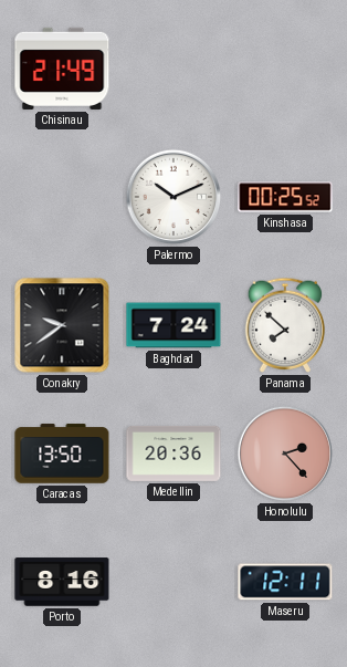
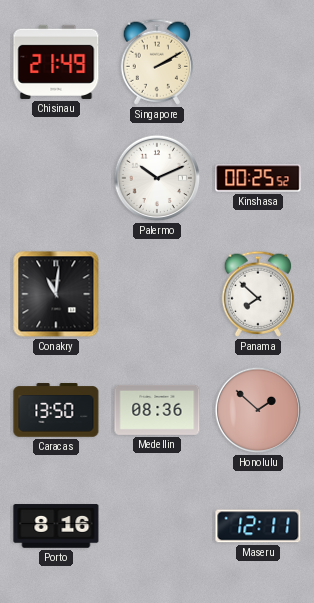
Singapore: none -> 2:10 (156, 62)
Conakry: 9:39 -> 11:01 (56, 294)
Baghdad: 7:24 -> none (173, 325)
Medellin: 20:36 -> 08:36 (157, 410)
Honolulu: 2:23 -> 1:52 (258, 410)
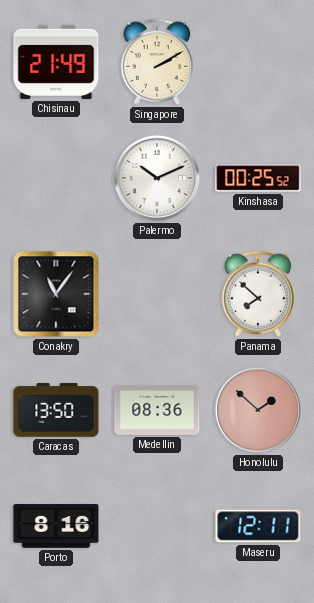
Conakry: 11:01 -> 11:06 (56, 294)
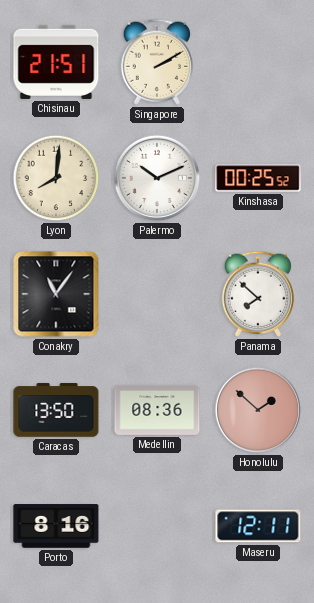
Chisinau: 21:49 -> 21:51 (56, 62)
Lyon: none -> 8:01 (56, 178)
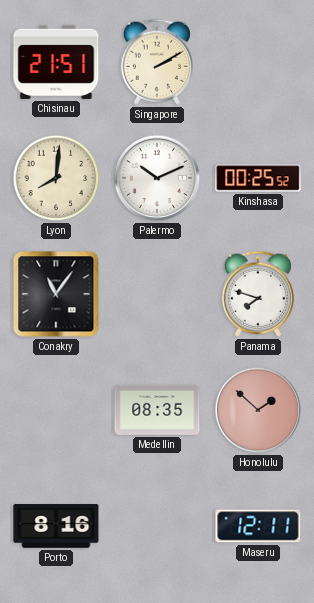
Panama: 7:52 -> 7:48 (257, 294)
Caracas: 13:50 -> none (56, 410)
Medellin: 08:36 -> 08:35 (157, 410)
